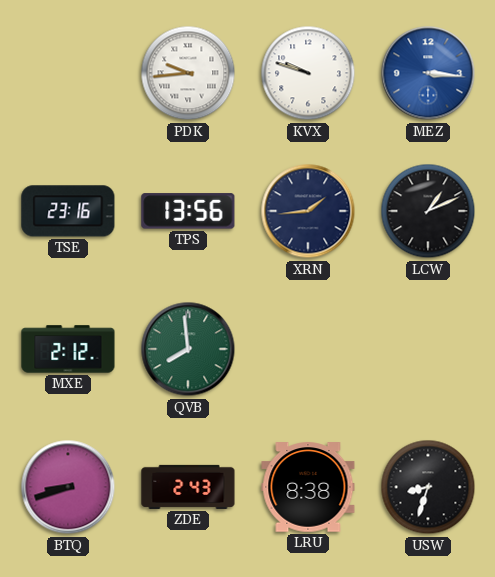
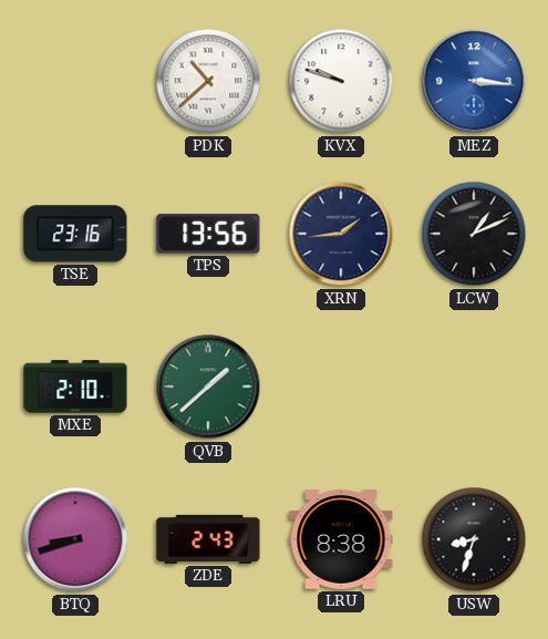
PDK: 9:44 -> 10:38 (208, 81)
MXE: 2:12 -> 2:10 (75, 387)
QVB: 7:59 -> 1:38 (208, 387)
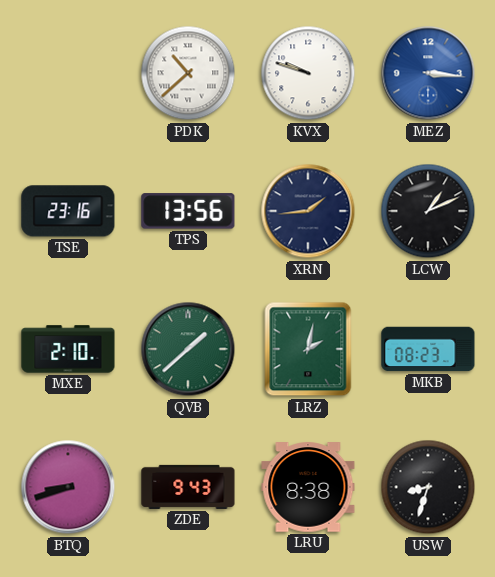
LRZ: none -> 2:02 (308, 349)
MKB: none -> 08:23 (428, 349)
ZDE: 2:43 -> 9:43 (188, 487)
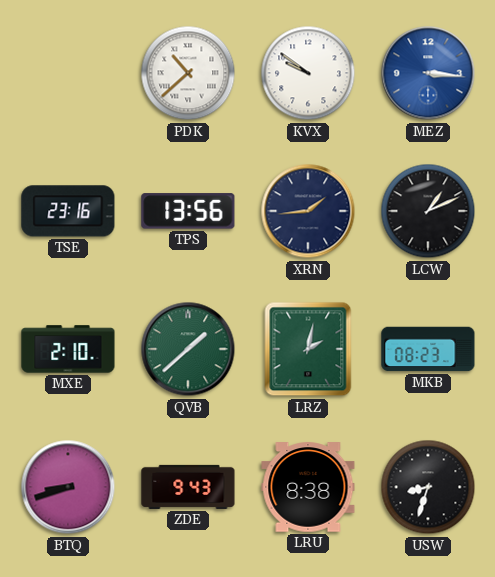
KVX: 9:48 -> 9:51 (308, 73)
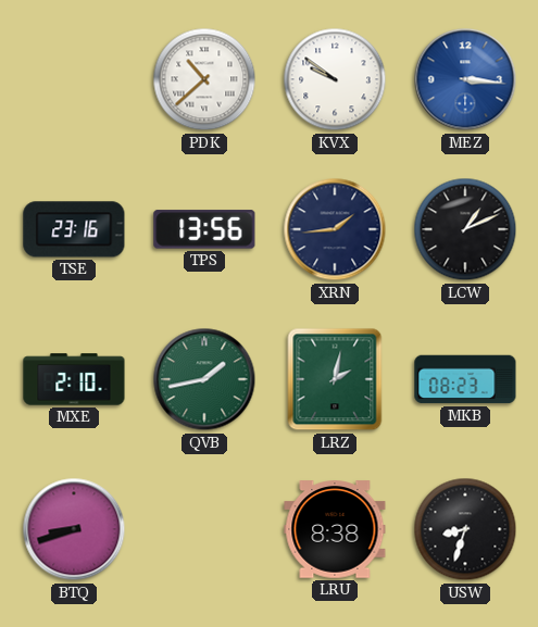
QVB: 1:38 -> 1:43 (204, 379)
ZDE: 9:43 -> none (188, 487)
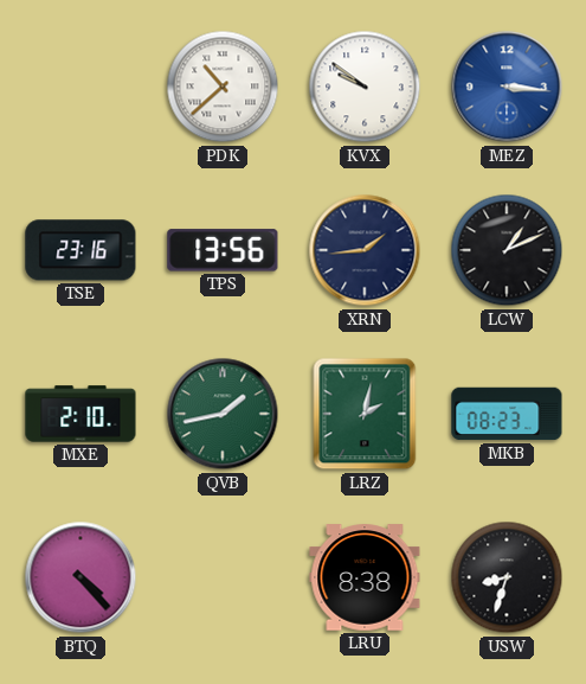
BTQ: 8:42 -> 4:23 (81, 577)
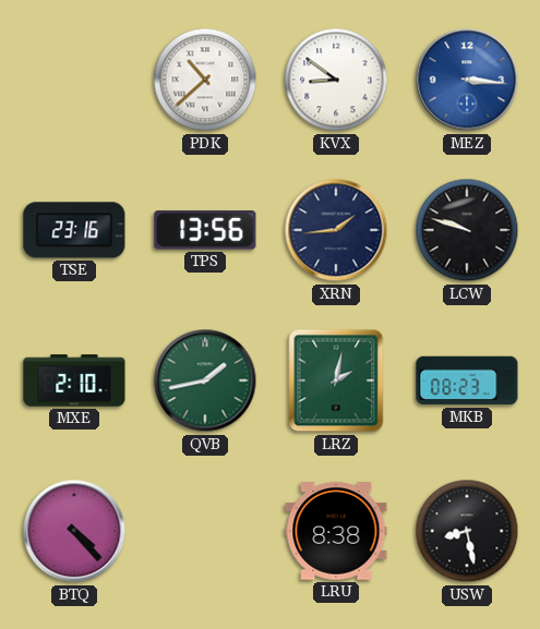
KVX: 9:51 -> 8:51 (336, 80)
LCW: 1:11 -> 9:48 (467, 230)
USW: 8:33 -> 8:28 (467, 531)
